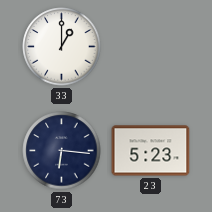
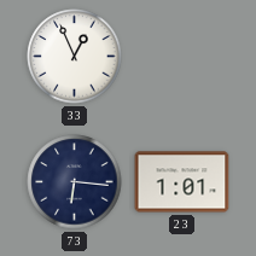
33: 1:00 -> 12:56 (75, 57)
23: 5:23 -> 1:01 (182, 182)
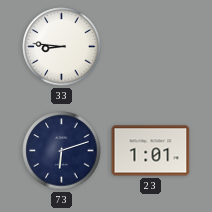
33: 12:56 -> 8:46 (62, 47)
73: 6:16 -> 6:12 (62, 151)
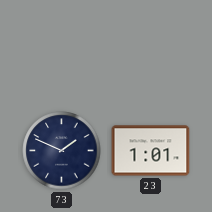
33: 8:46 -> none (62, 47)
73: 6:12 -> 1:49 (62, 151)
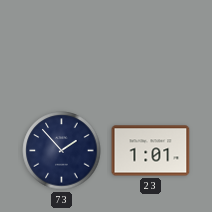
73: 1:49 -> 1:53 (62, 151)
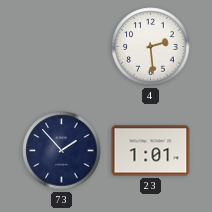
4: none -> 2:29 (151, 47)
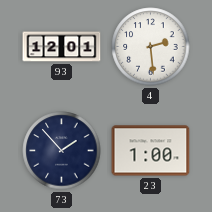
93: none -> 12:01 (62, 47)
23: 1:01 -> 1:00 (151, 151)
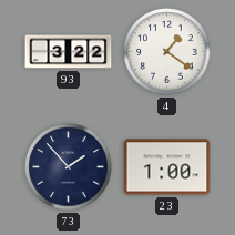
93: 12:01 -> 3:22 (69, 52)
4: 2:29 -> 1:21 (167, 52)
